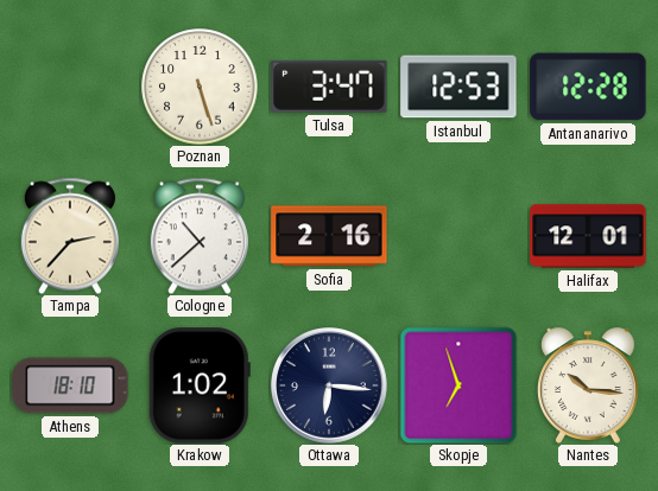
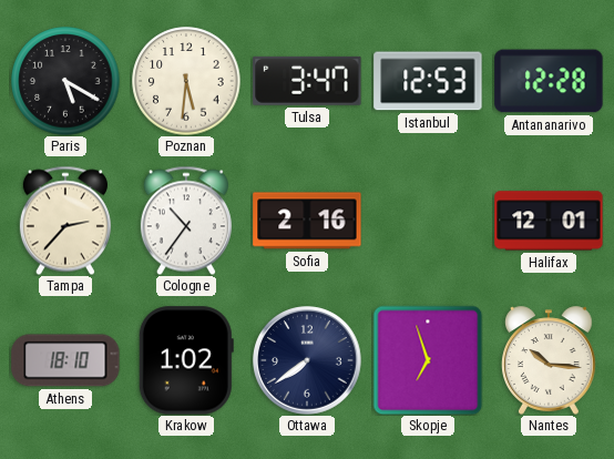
Paris: none -> 5:20 (65, 81)
Poznan: 5:27 -> 5:31 (186, 81)
Cologne: 10:38 -> 10:36 (186, 221)
Ottawa: 6:16 -> 7:39 (307, 360)
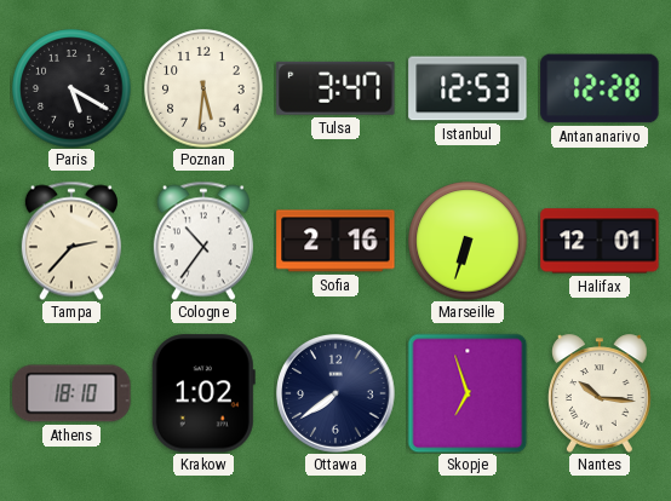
Marseille: none -> 6:33 (468, 241)
